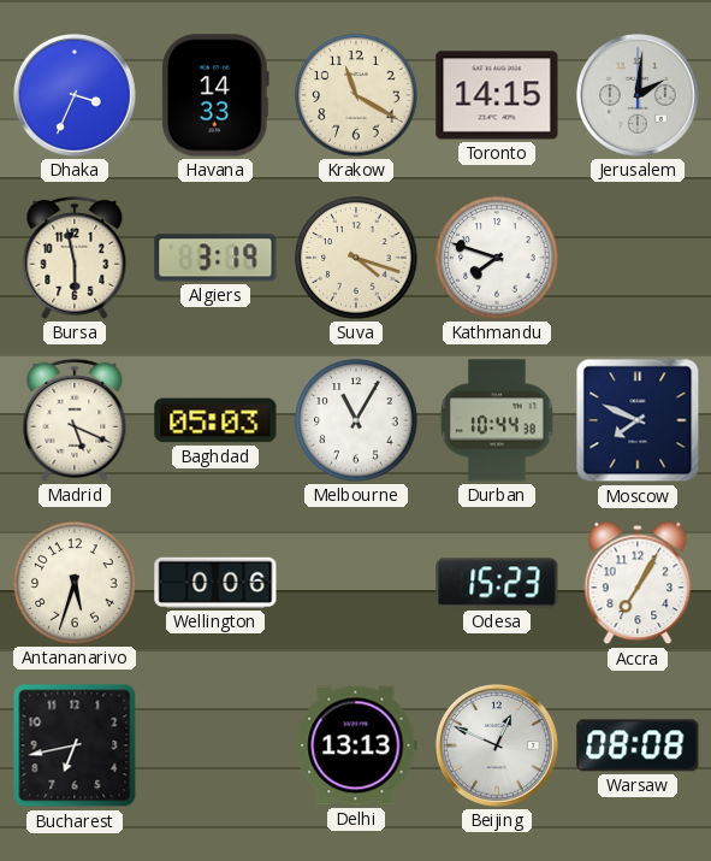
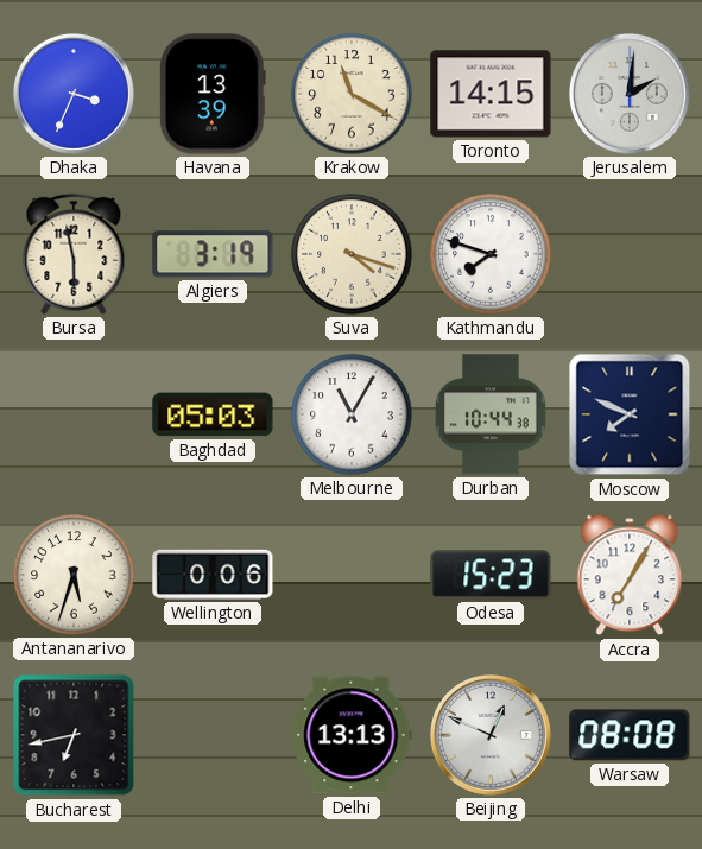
Havana: 14:33 -> 13:39 (213, 94)
Madrid: 5:19 -> none (75, 420)
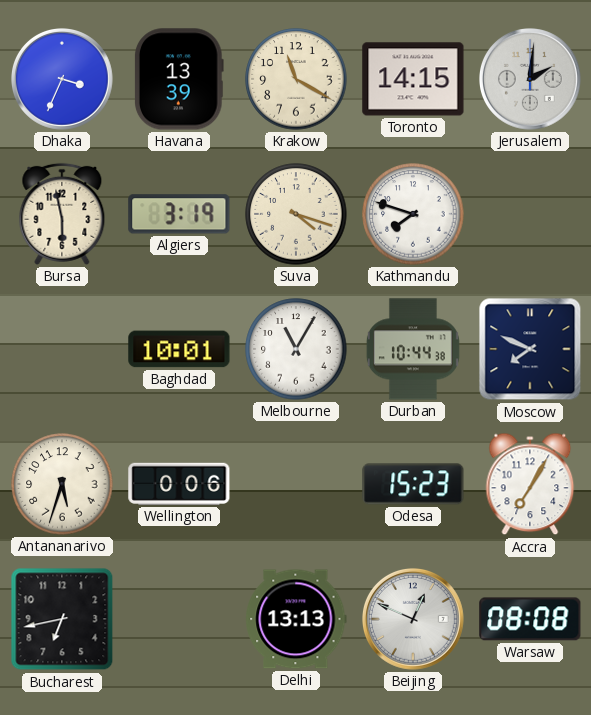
Baghdad: 05:03 -> 10:01 (179, 349)
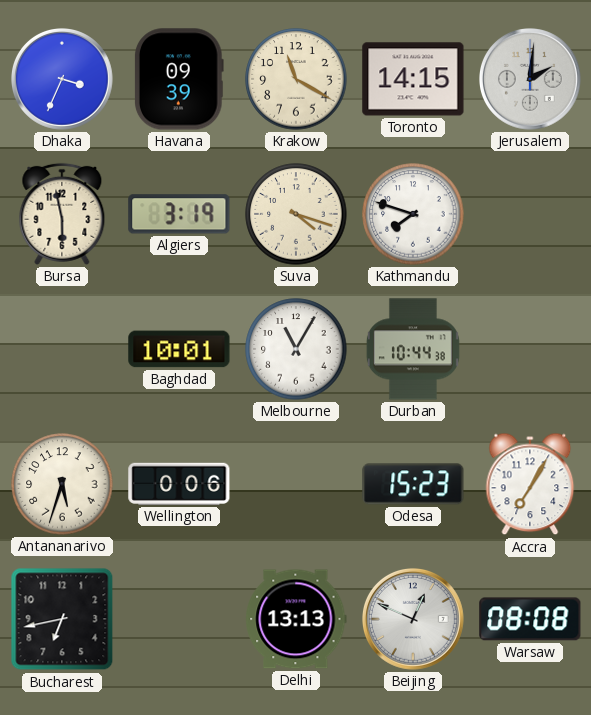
Havana: 13:39 -> 09:39 (179, 79)
Moscow: 7:49 -> none (530, 349)
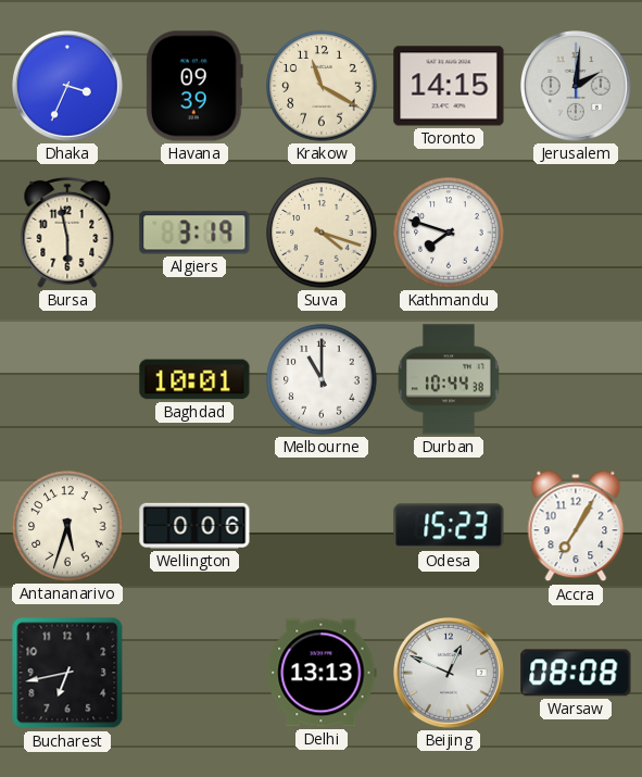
Melbourne: 11:05 -> 11:00 (322, 379)
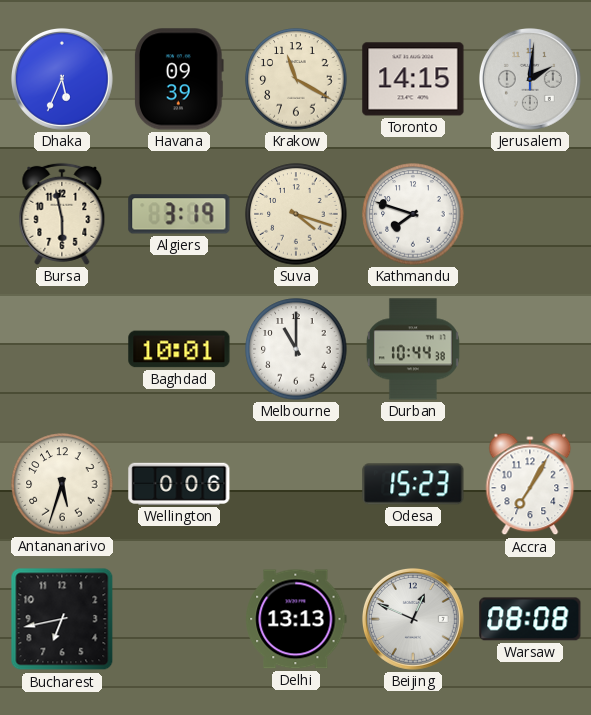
Dhaka: 3:34 -> 5:34 (63, 80)
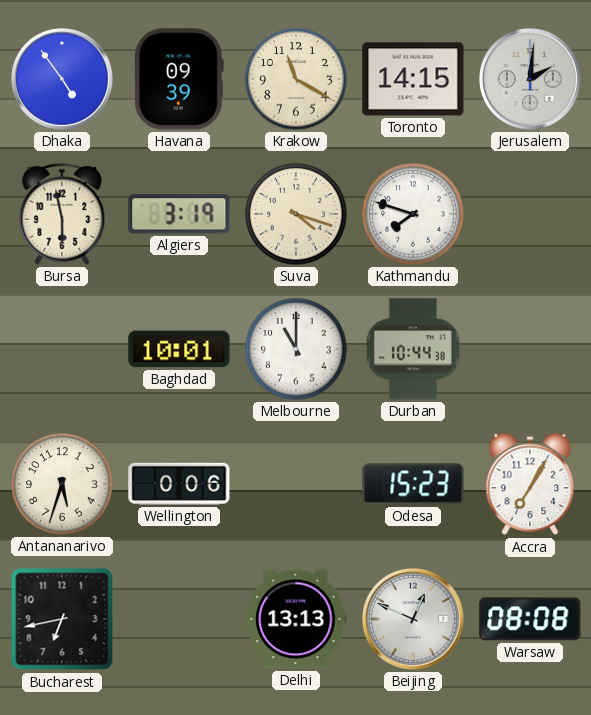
Dhaka: 5:34 -> 4:54 (63, 80)
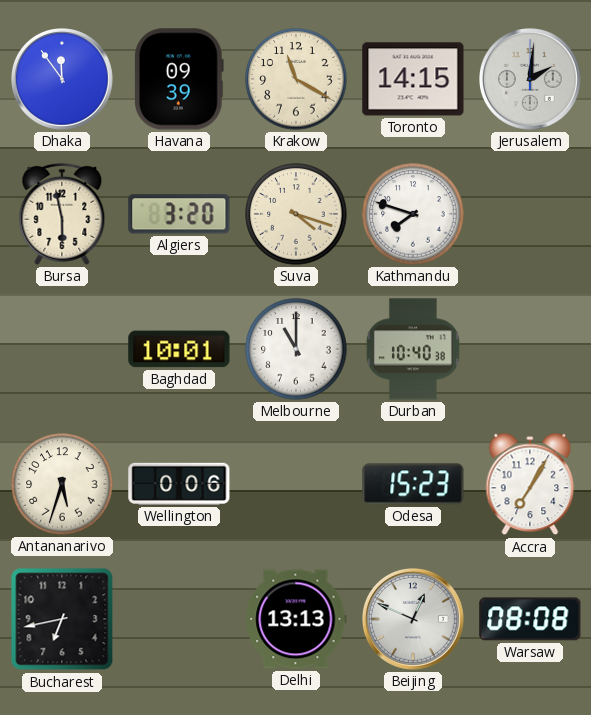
Dhaka: 4:54 -> 11:54 (63, 80)
Algiers: 3:19 -> 3:20 (179, 214)
Durban: 10:44 -> 10:40 (413, 349)
